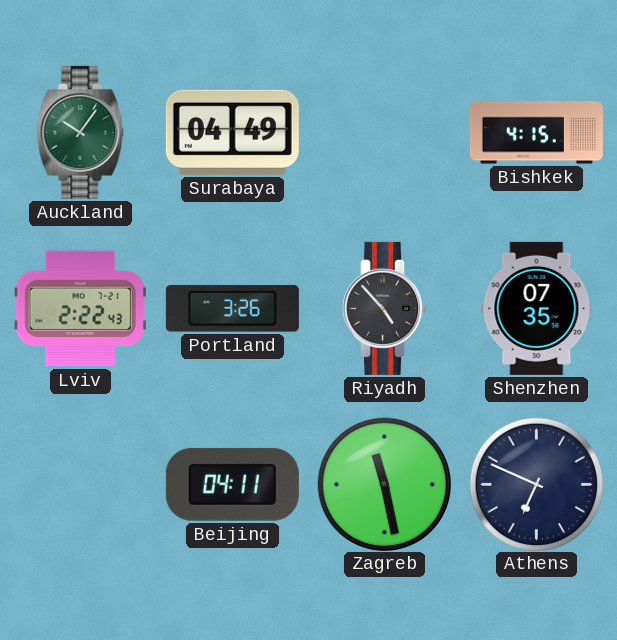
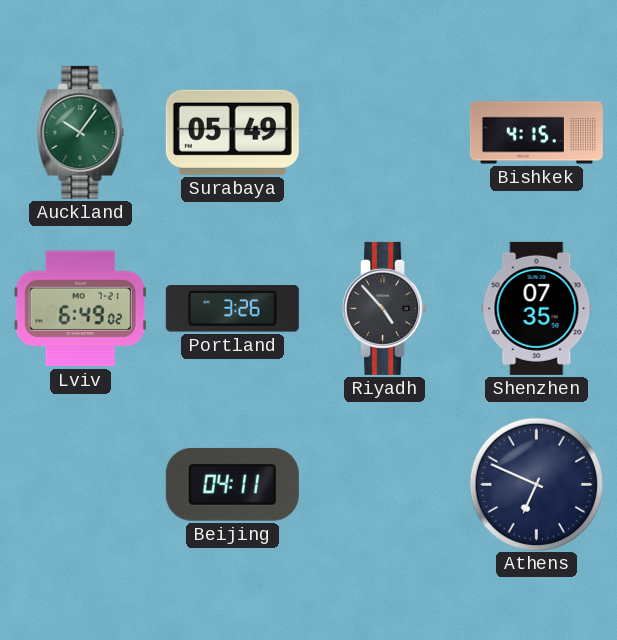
Surabaya: 04:49 -> 05:49 (232, 132)
Lviv: 2:22 -> 6:49 (80, 309)
Zagreb: 11:28 -> none (384, 484)
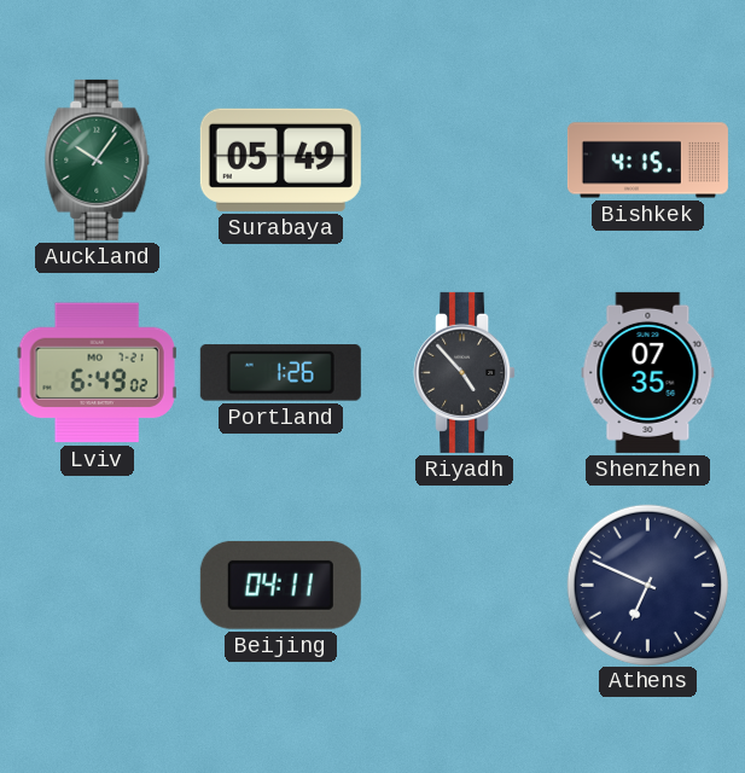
Portland: 3:26 -> 1:26 (280, 373)
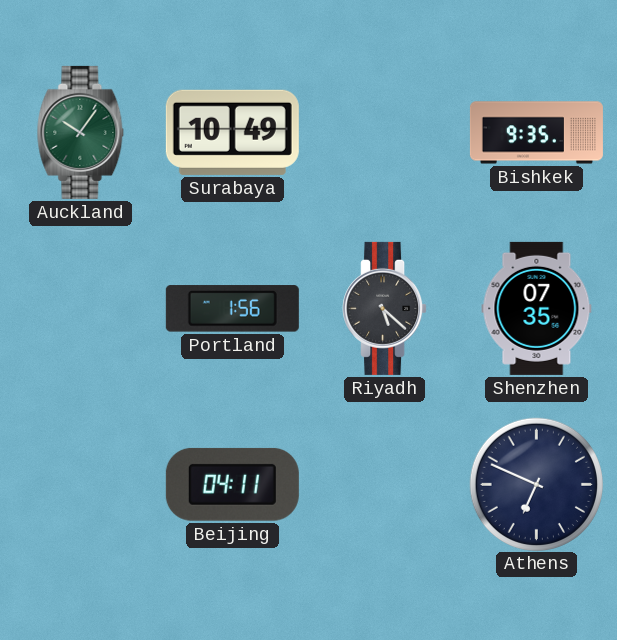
Surabaya: 05:49 -> 10:49 (232, 132)
Bishkek: 4:15 -> 9:35 (536, 133)
Lviv: 6:49 -> none (97, 373)
Portland: 1:26 -> 1:56 (232, 309)
Riyadh: 4:53 -> 5:22 (385, 308)
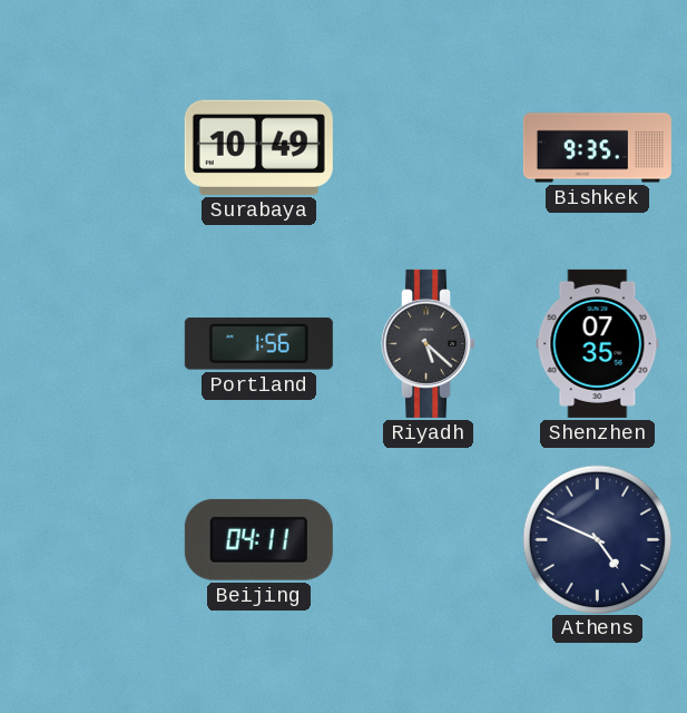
Auckland: 10:06 -> none (81, 132)
Athens: 6:49 -> 4:49 (597, 539)
